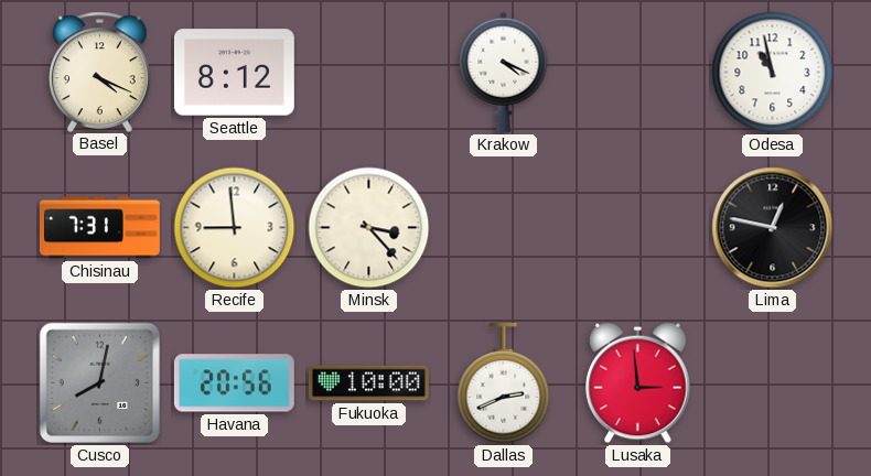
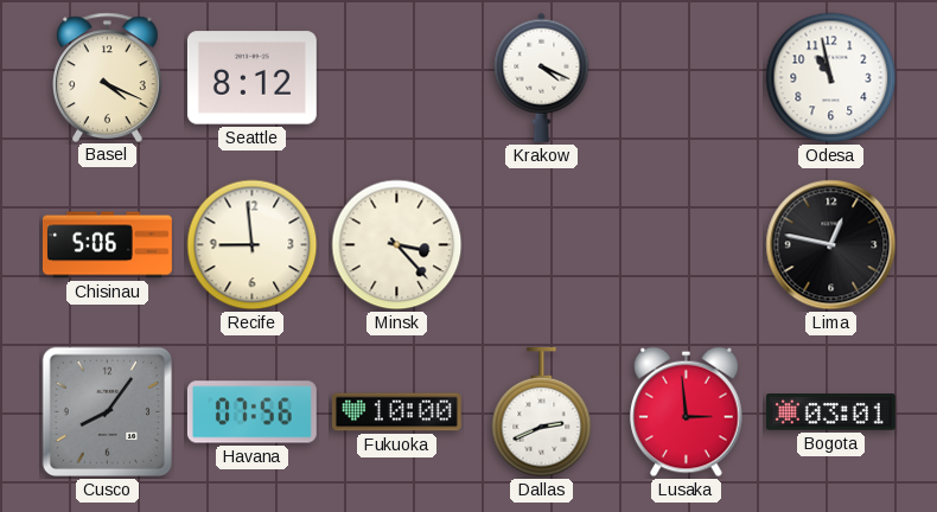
Chisinau: 7:31 -> 5:06 (108, 245)
Cusco: 8:02 -> 8:06 (108, 412)
Havana: 20:56 -> 07:56 (251, 412)
Bogota: none -> 03:01 (830, 412)
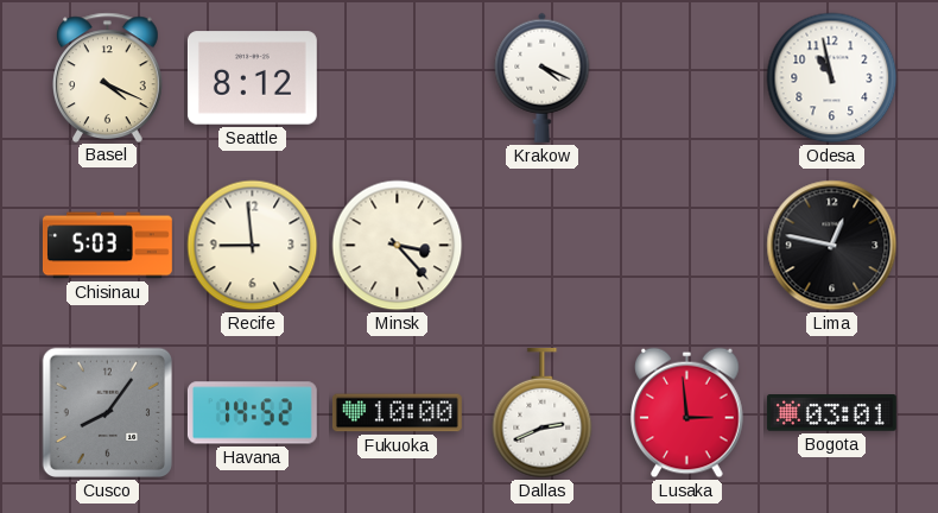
Chisinau: 5:06 -> 5:03 (108, 246)
Havana: 07:56 -> 14:52 (252, 413)
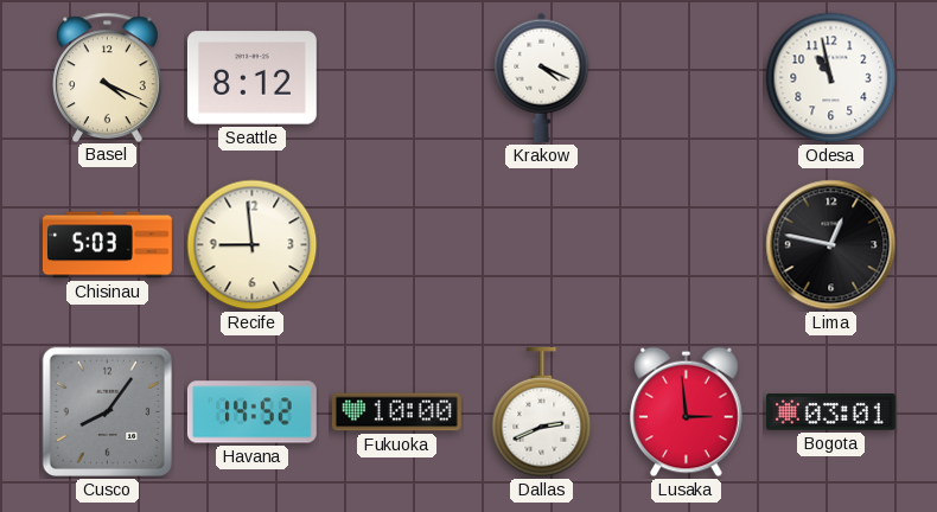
Minsk: 3:23 -> none (398, 246)
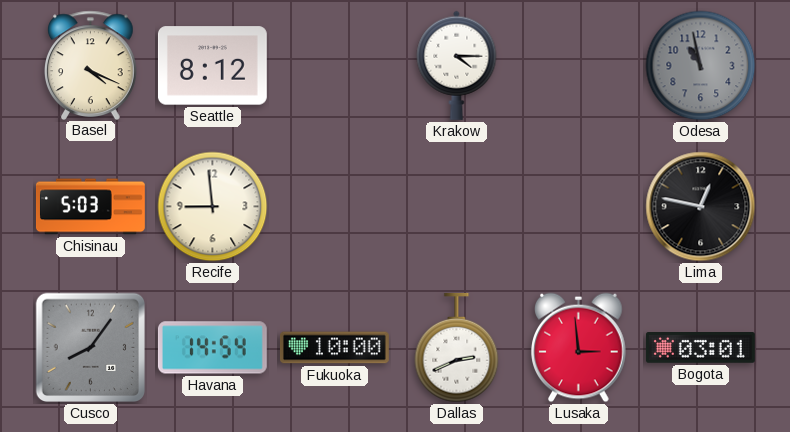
Krakow: 4:19 -> 4:15 (457, 65)
Odesa dial: white -> grey (701, 66)
Havana: 14:52 -> 14:54 (212, 348)
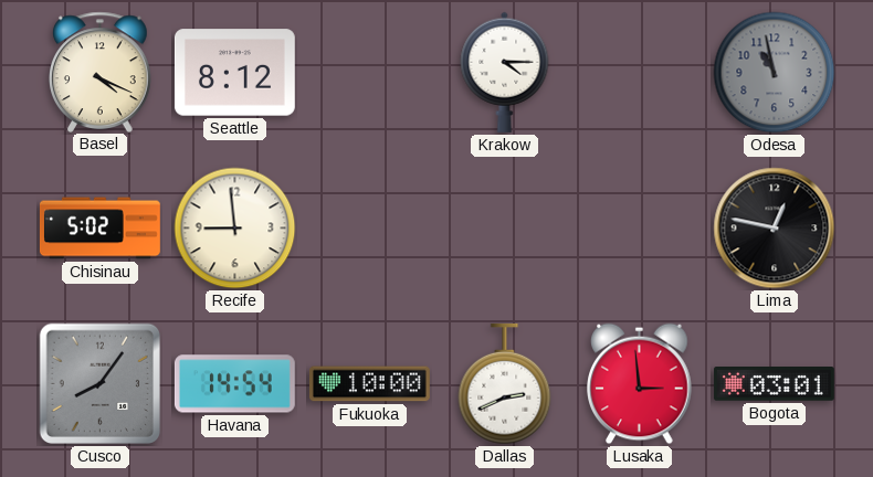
Chisinau: 5:03 -> 5:02 (101, 229)
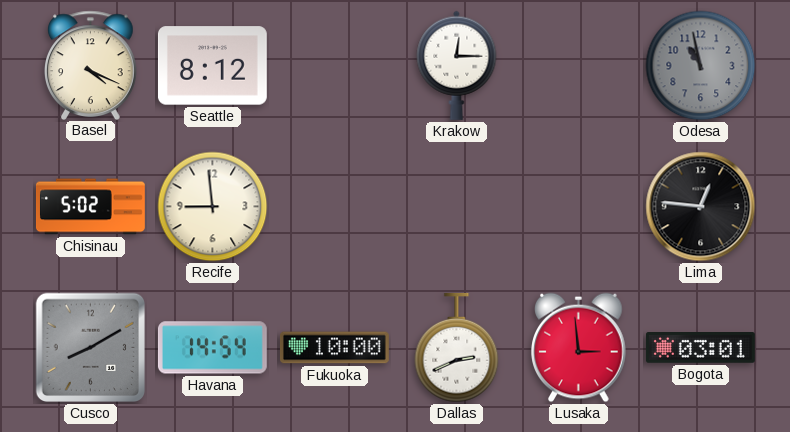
Krakow: 4:15 -> 12:15 (457, 65)
Lima: 12:47 -> 12:46 (701, 207)
Cusco: 8:06 -> 8:10 (91, 348)
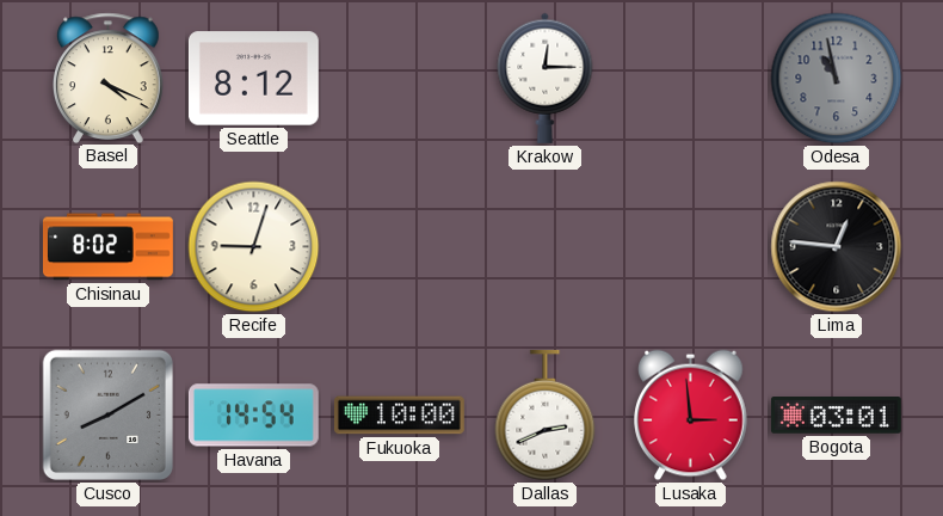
Chisinau: 5:02 -> 8:02 (109, 247)
Recife: 8:59 -> 9:03 (254, 247)
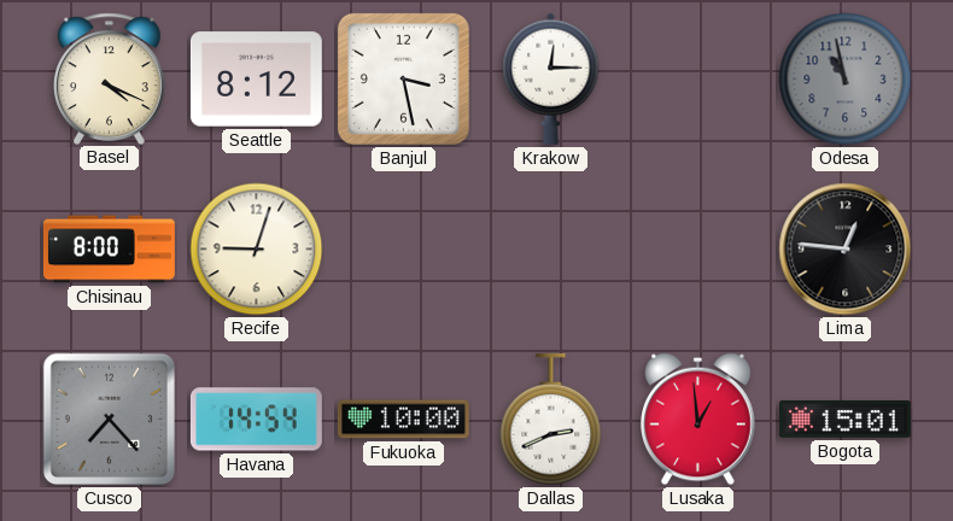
Banjul: none -> 3:28 (403, 78)
Chisinau: 8:02 -> 8:00 (110, 250)
Cusco: 8:10 -> 7:23 (110, 420)
Lusaka: 2:59 -> 12:59 (698, 420)
Bogota: 03:01 -> 15:01 (844, 420)
